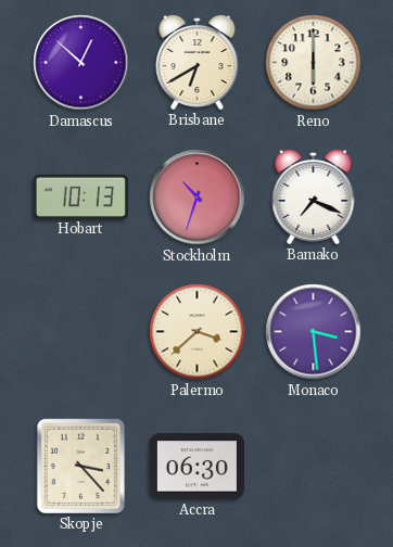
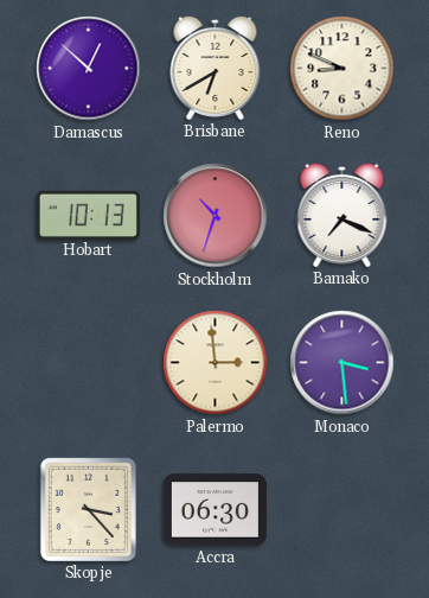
Reno: 6:00 -> 8:49 (342, 69)
Palermo: 3:38 -> 2:59 (216, 363)
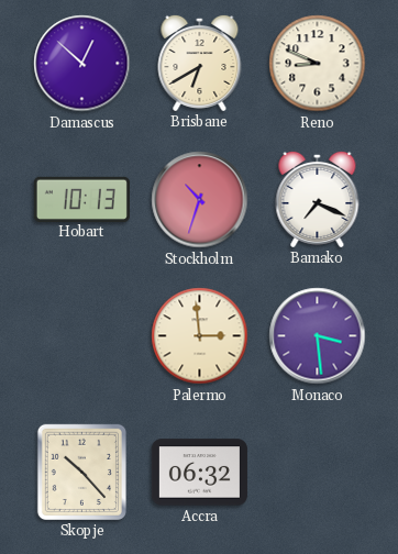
Skopje: 3:23 -> 10:23 (81, 472)
Accra: 06:30 -> 06:32 (199, 473)
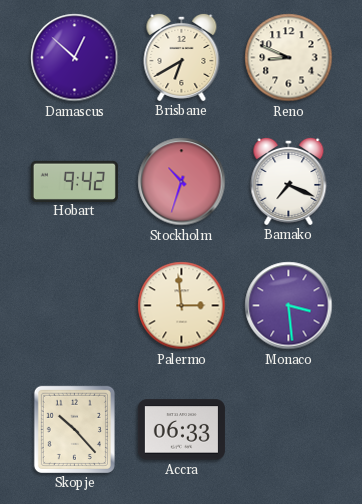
Hobart: 10:13 -> 9:42 (74, 181)
Accra: 06:32 -> 06:33 (181, 430)
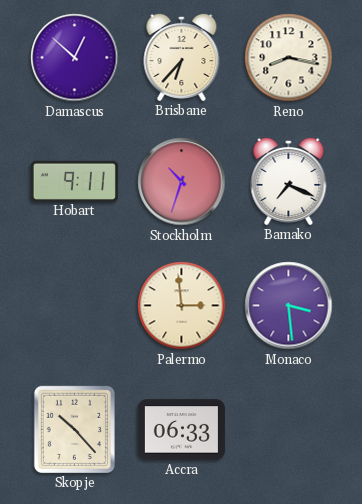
Brisbane: 6:40 -> 6:37 (182, 57)
Reno: 8:49 -> 8:17 (289, 58)
Hobart: 9:42 -> 9:11 (74, 181)
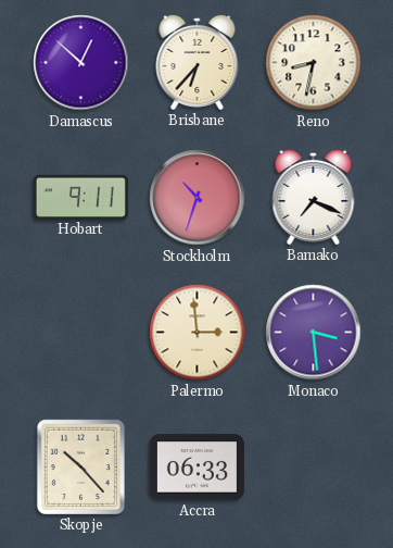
Reno: 8:17 -> 8:32 (314, 63)
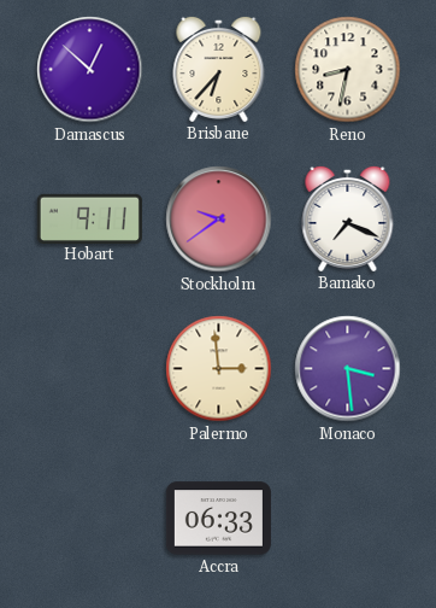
Stockholm: 10:33 -> 9:39 (219, 220)
Skopje: 10:23 -> none (80, 466)
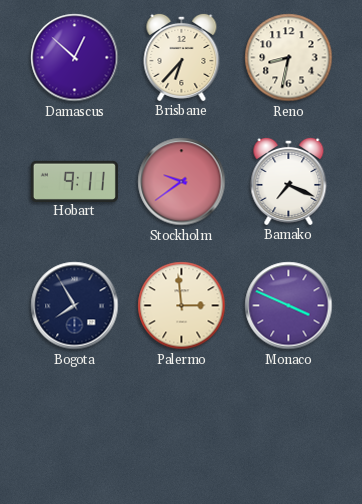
Bogota: none -> 7:55 (75, 306)
Monaco: 3:29 -> 3:49 (289, 306)
Accra: 06:33 -> none (218, 519)
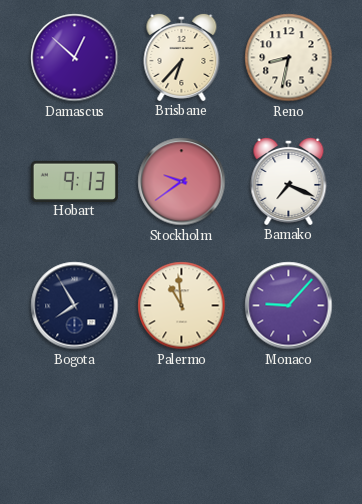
Hobart: 9:11 -> 9:13 (74, 181)
Palermo: 2:59 -> 10:59 (182, 306)
Monaco: 3:49 -> 9:07 (289, 306)
